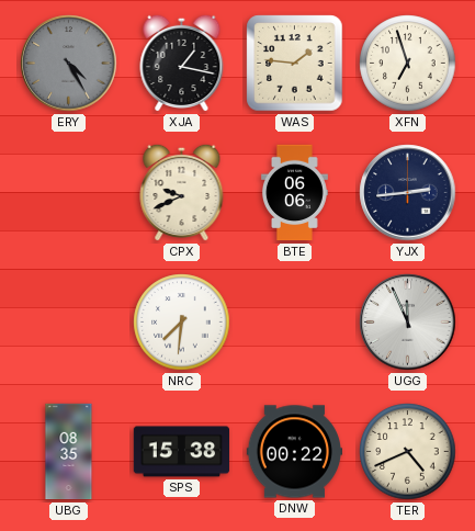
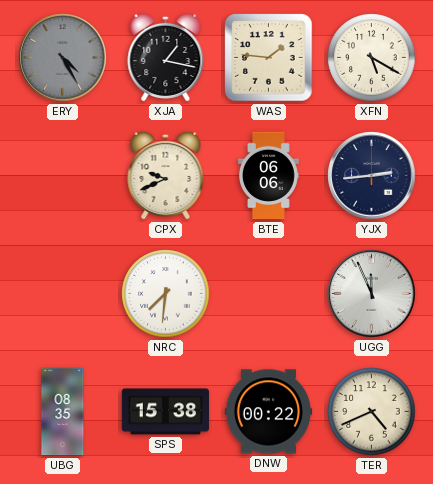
XFN: 6:57 -> 5:20 (372, 58)
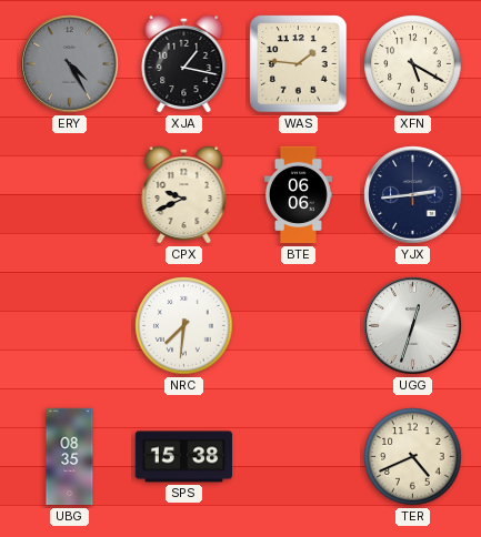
UGG: 11:56 -> 12:33 (413, 326)
DNW: 00:22 -> none (269, 412)
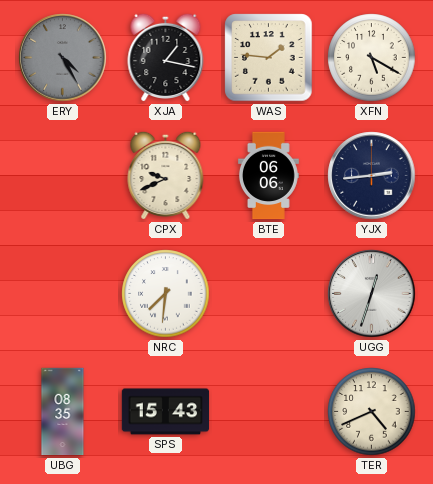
SPS: 15:38 -> 15:43 (166, 412)
